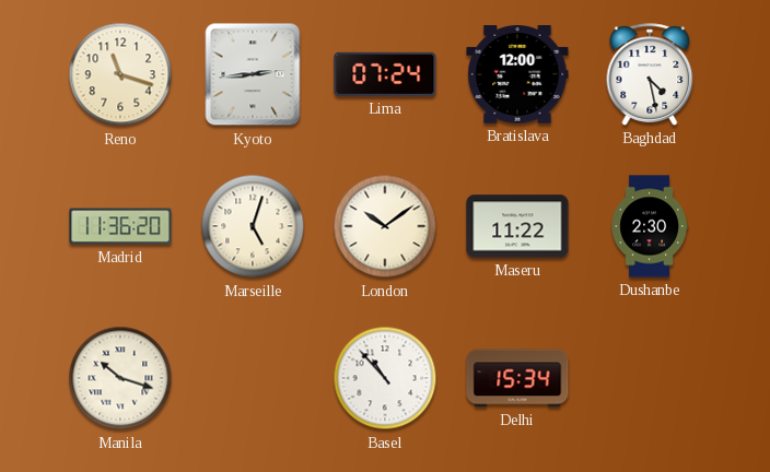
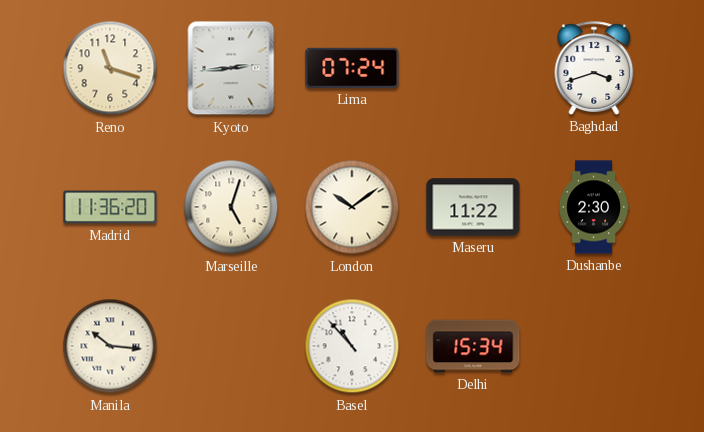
Bratislava: 12:00 -> none (517, 74)
Baghdad: 4:28 -> 3:42 (594, 68)
Manila: 10:18 -> 10:16 (110, 346)
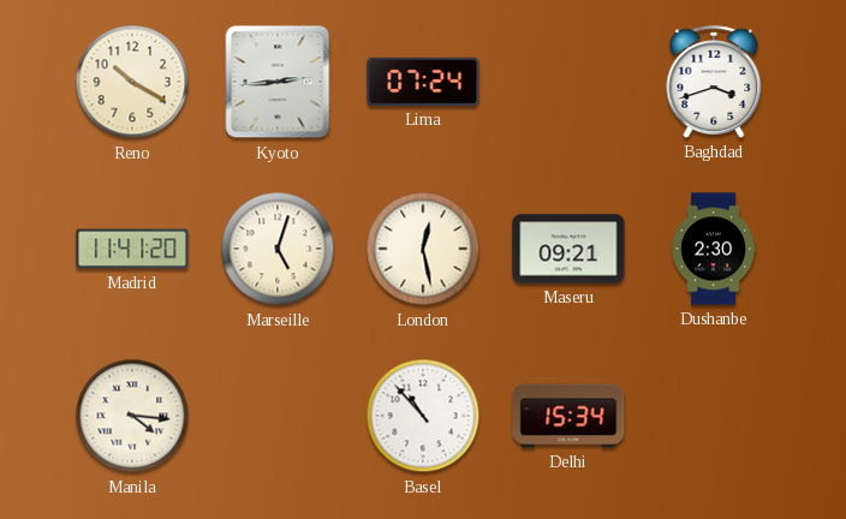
Reno: 11:18 -> 10:20 (132, 82)
Madrid: 11:36 -> 11:41 (132, 249)
London: 10:09 -> 12:28 (423, 249)
Maseru: 11:22 -> 09:21 (568, 249)
Manila: 10:16 -> 4:16 (132, 416)
